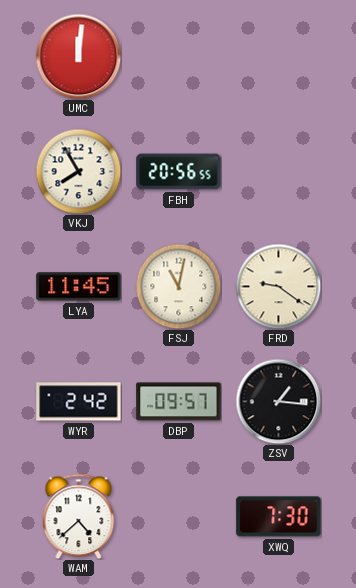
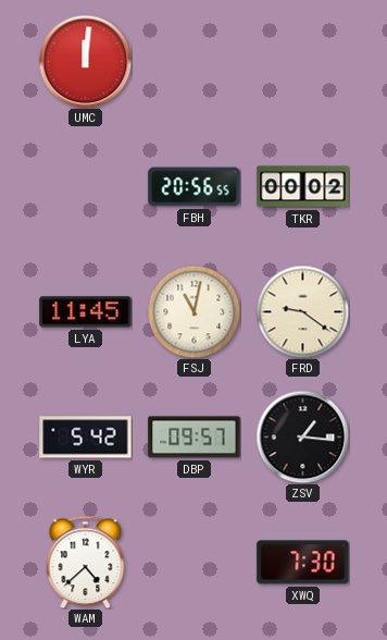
VKJ: 7:55 -> none (78, 171)
TKR: none -> 00:02 (303, 187)
WYR: 2:42 -> 5:42 (86, 438)
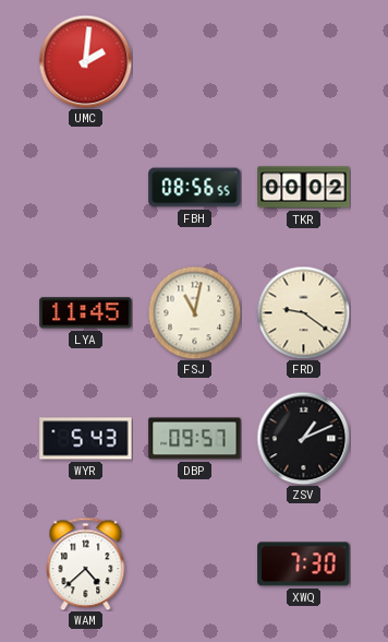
UMC: 12:01 -> 2:01 (85, 61)
FBH: 20:56 -> 08:56 (195, 188)
WYR: 5:42 -> 5:43 (86, 439)
ZSV: 1:16 -> 1:11 (303, 438)
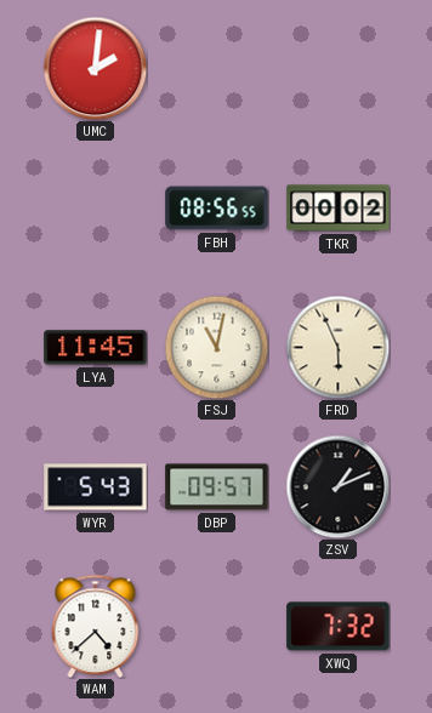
FRD: 9:21 -> 5:56 (337, 347)
XWQ: 7:30 -> 7:32 (339, 627)
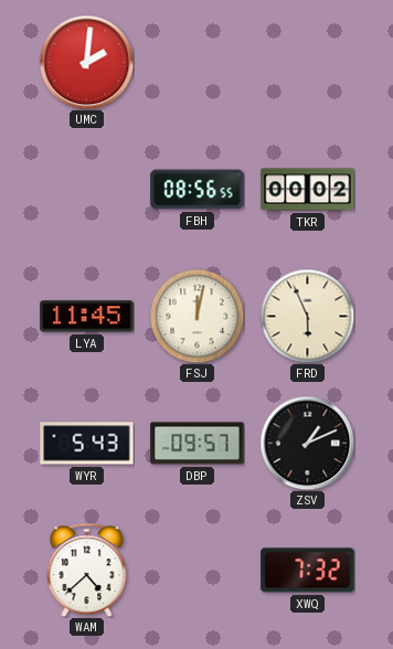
FSJ: 11:02 -> 12:02 (197, 316)
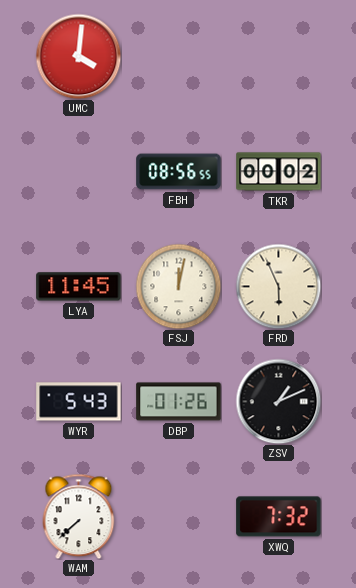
UMC: 2:01 -> 4:01 (78, 56)
DBP: 09:57 -> 01:26 (179, 402)
WAM: 4:38 -> 7:38 (79, 516)
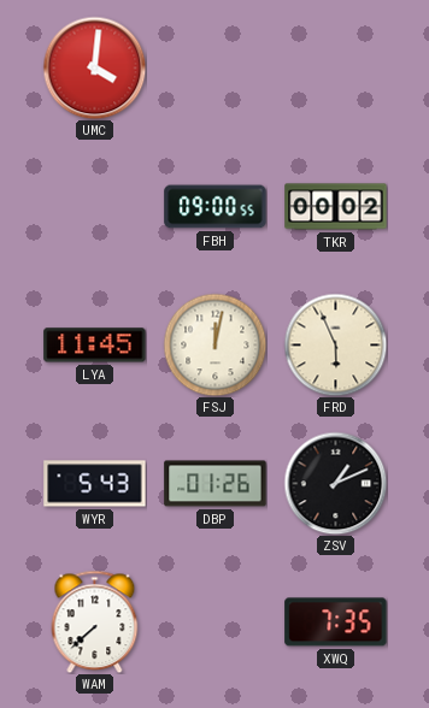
FBH: 08:56 -> 09:00 (216, 207)
XWQ: 7:32 -> 7:35 (336, 623)
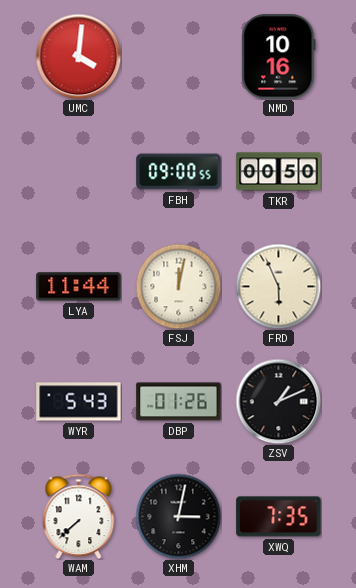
NMD: none -> 10:16 (279, 57)
TKR: 00:02 -> 00:50 (279, 172)
LYA: 11:45 -> 11:44 (79, 287)
XHM: none -> 3:02 (178, 516)
